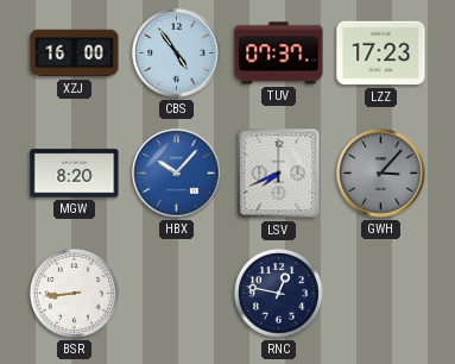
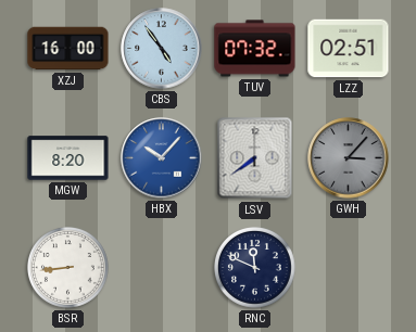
TUV: 07:37 -> 07:32 (255, 49)
LZZ: 17:23 -> 02:51 (349, 49)
LSV: 7:41 -> 7:39 (255, 158)
RNC: 12:47 -> 11:49 (255, 268)
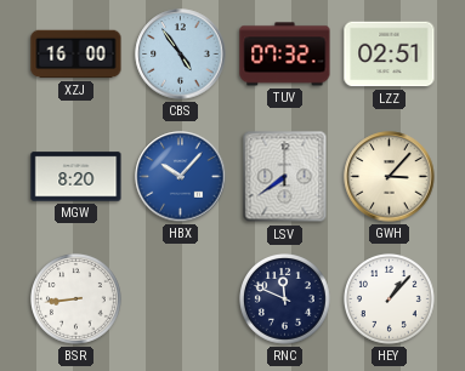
GWH dial: grey -> cream (390, 177)
HEY: none -> 1:07 (390, 299)
